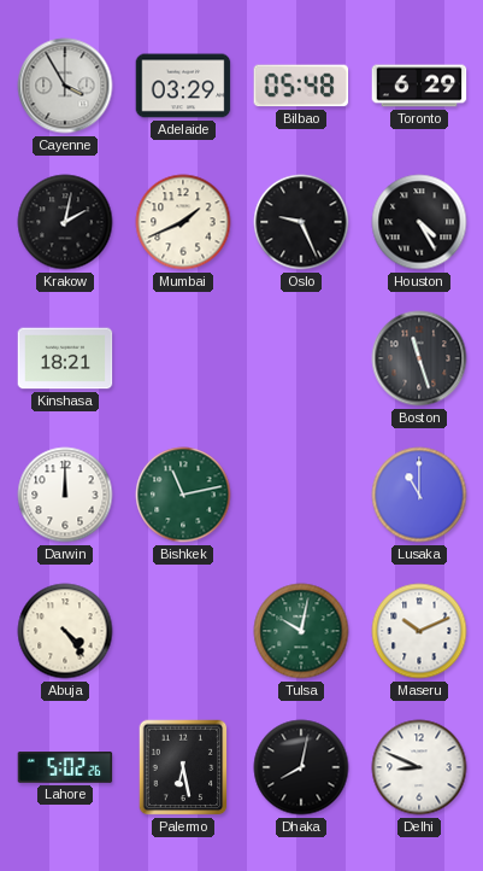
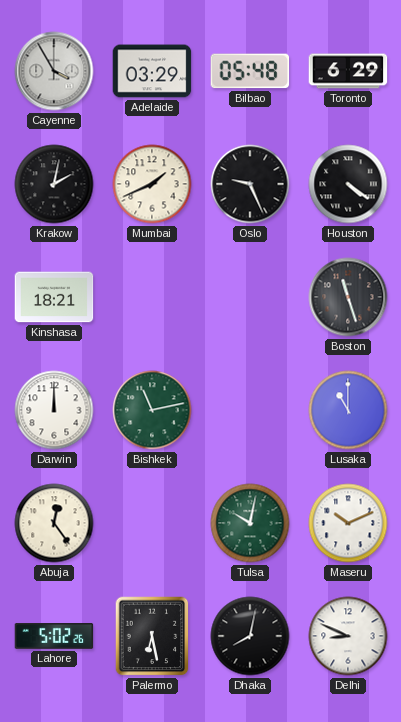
Houston: 4:25 -> 4:21 (348, 184)
Abuja: 4:24 -> 12:24 (54, 523)
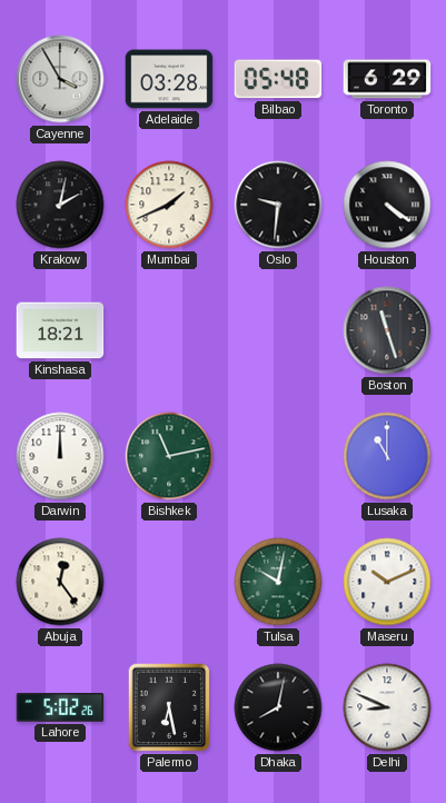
Adelaide: 03:29 -> 03:28 (169, 79)
Oslo: 9:26 -> 9:31 (278, 205)
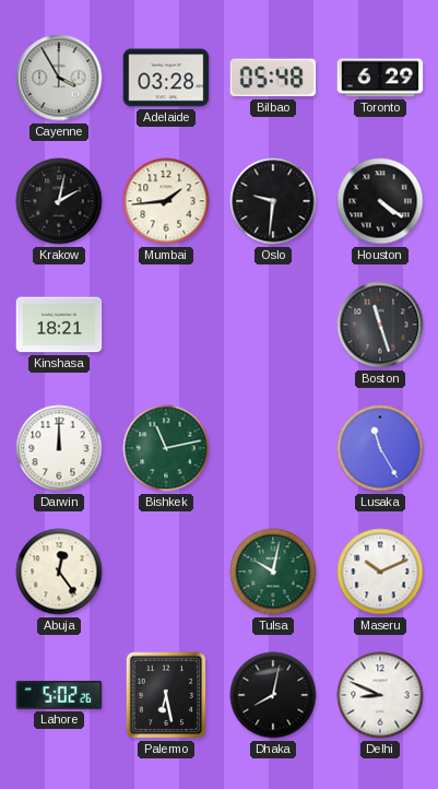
Mumbai: 1:41 -> 1:44 (166, 201)
Lusaka: 11:00 -> 11:25 (380, 448)
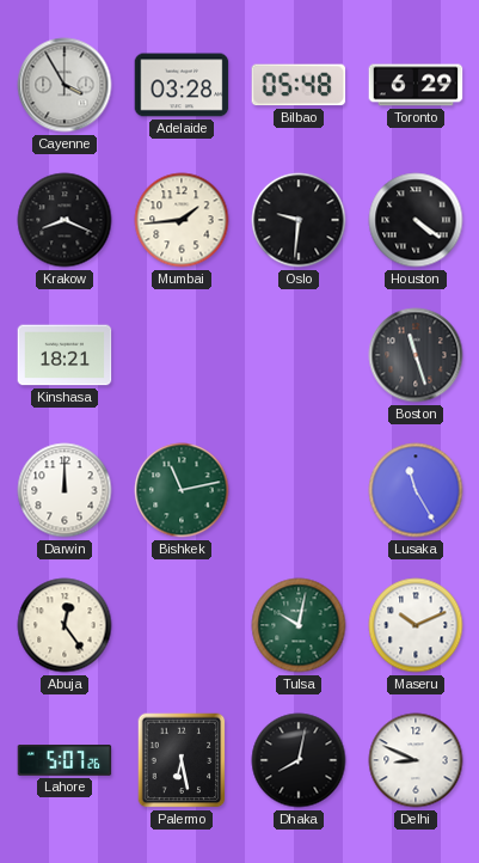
Krakow: 2:02 -> 8:19 (65, 220)
Lahore: 5:02 -> 5:07 (65, 760)
